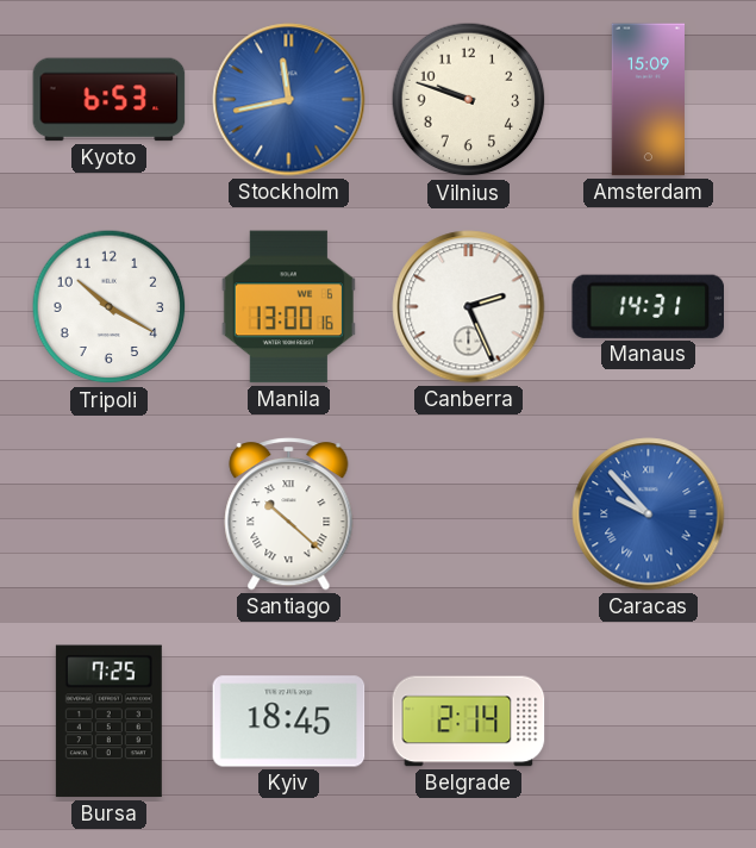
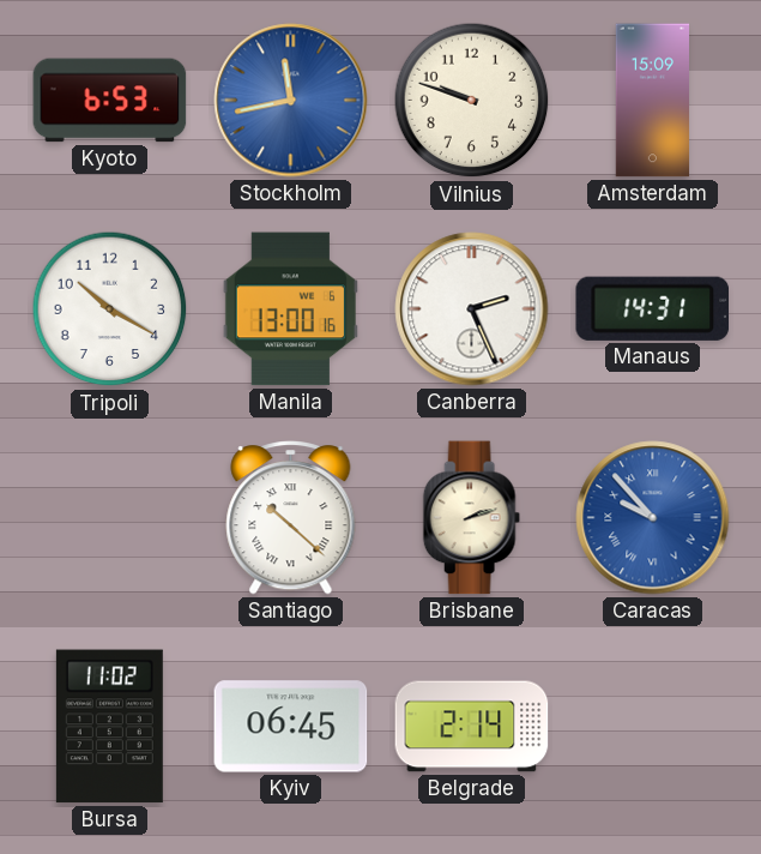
Brisbane: none -> 2:12 (471, 518)
Bursa: 7:25 -> 11:02 (109, 727)
Kyiv: 18:45 -> 06:45 (291, 727)
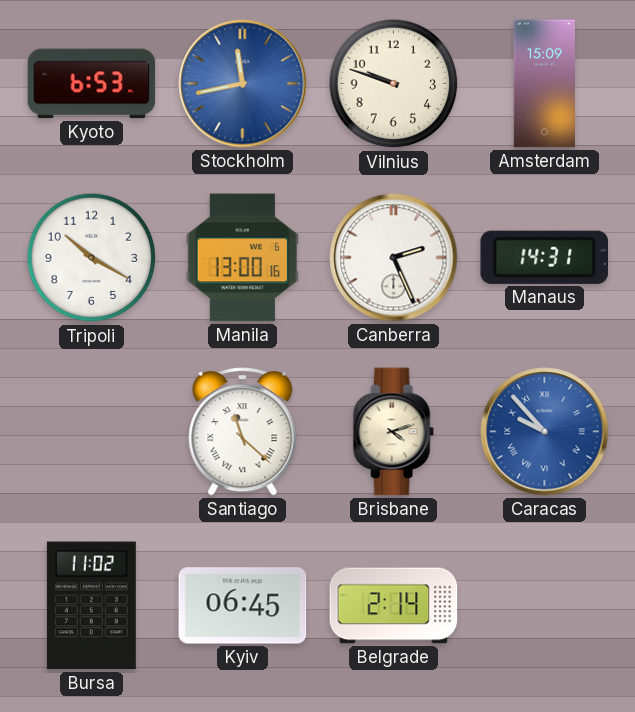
Santiago: 10:22 -> 11:22 (243, 432)
Brisbane: 2:12 -> 4:12 (393, 432)
